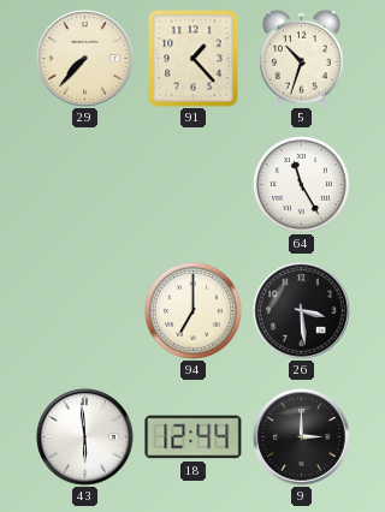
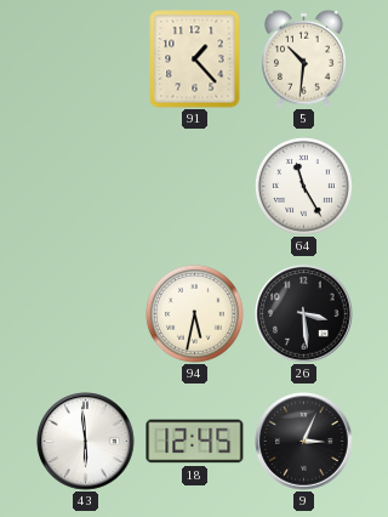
29: 7:37 -> none (85, 59)
5: 10:33 -> 10:31 (304, 58)
94: 7:00 -> 5:32 (194, 313)
18: 12:44 -> 12:45 (195, 442)
9: 3:00 -> 3:04 (304, 442)
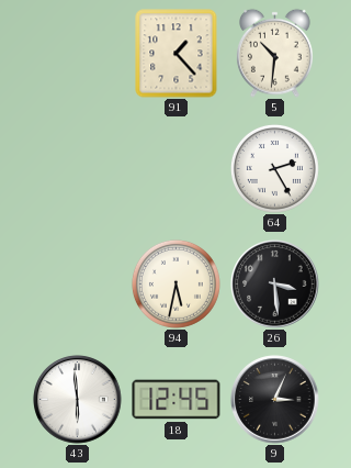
64: 11:25 -> 2:25 (274, 168)
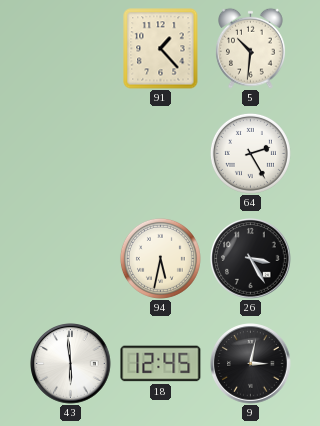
26: 3:29 -> 3:25 (251, 259)
9: 3:04 -> 3:02 (251, 364)
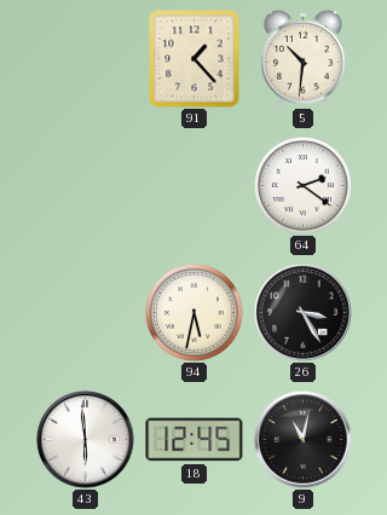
64: 2:25 -> 2:21 (302, 185)
9: 3:02 -> 11:02 (304, 440)
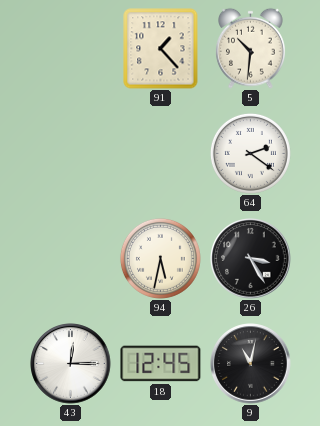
43: 5:59 -> 12:15 (71, 364)
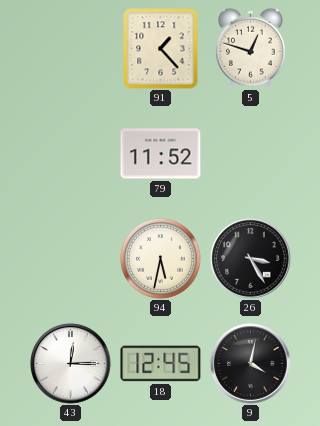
5: 10:31 -> 12:48 (251, 48)
79: none -> 11:52 (161, 154)
64: 2:21 -> none (250, 153)
9: 11:02 -> 4:02 (251, 364)
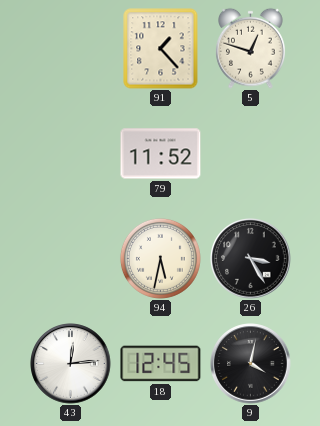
43: 12:15 -> 12:14 (71, 364)
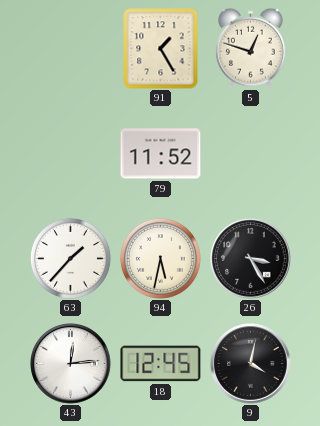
91: 1:23 -> 1:25 (161, 49)
63: none -> 1:37 (70, 258)
